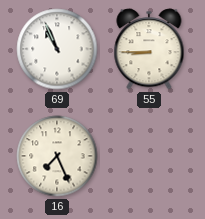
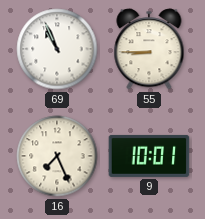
9: none -> 10:01 (149, 156)
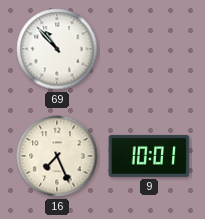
69: 10:56 -> 10:53 (57, 49)
55: 8:45 -> none (149, 49)
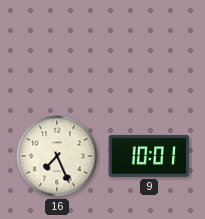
69: 10:53 -> none (57, 49)
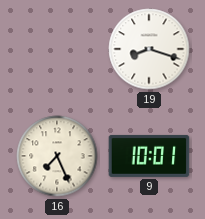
19: none -> 8:18 (149, 49)
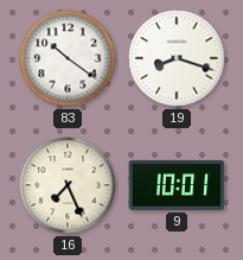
83: none -> 10:21 (68, 58)
